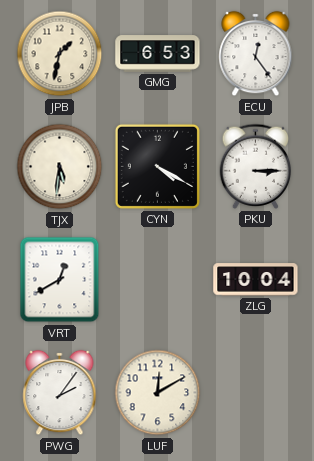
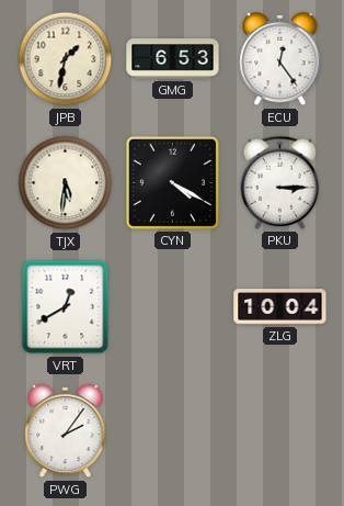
LUF: 12:10 -> none (158, 393)
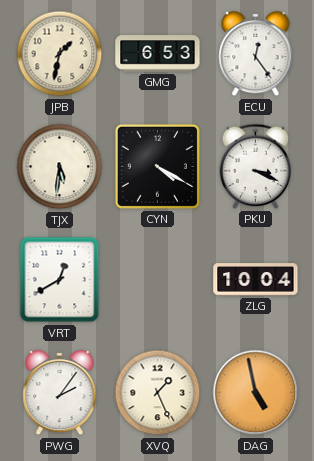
PKU: 3:15 -> 3:19 (256, 166)
XVQ: none -> 1:26 (158, 393)
DAG: none -> 4:58 (256, 393)
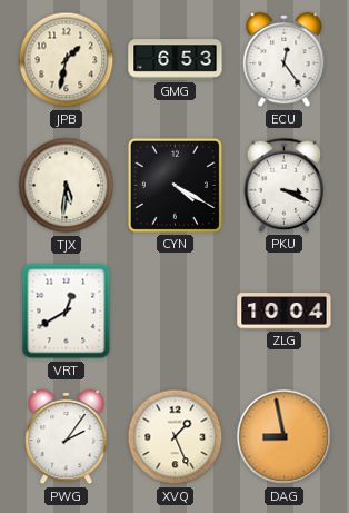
DAG: 4:58 -> 8:58 (285, 437)
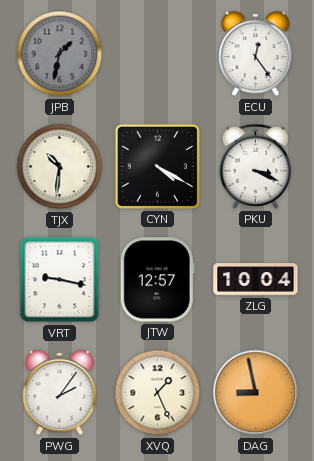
JPB dial: cream -> grey (60, 54)
GMG: 6:53 -> none (176, 60)
TJX: 5:31 -> 10:31 (60, 167)
VRT: 12:40 -> 9:17 (60, 280)
JTW: none -> 12:57 (157, 280)
